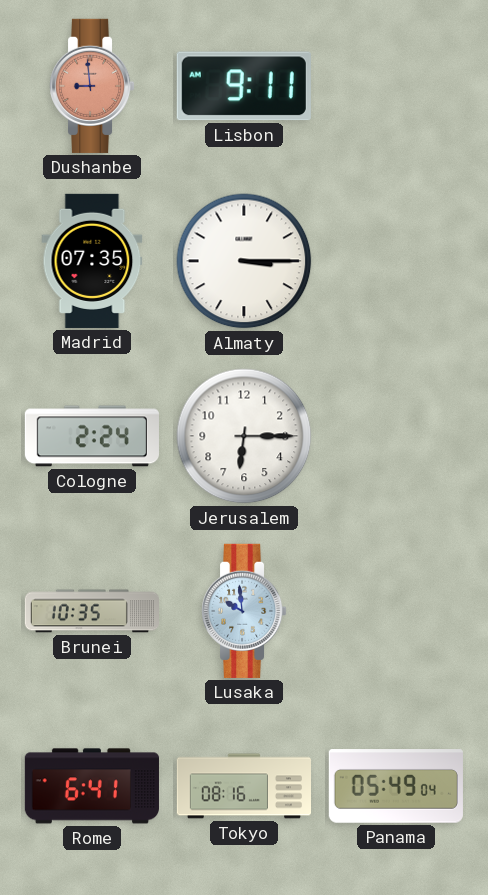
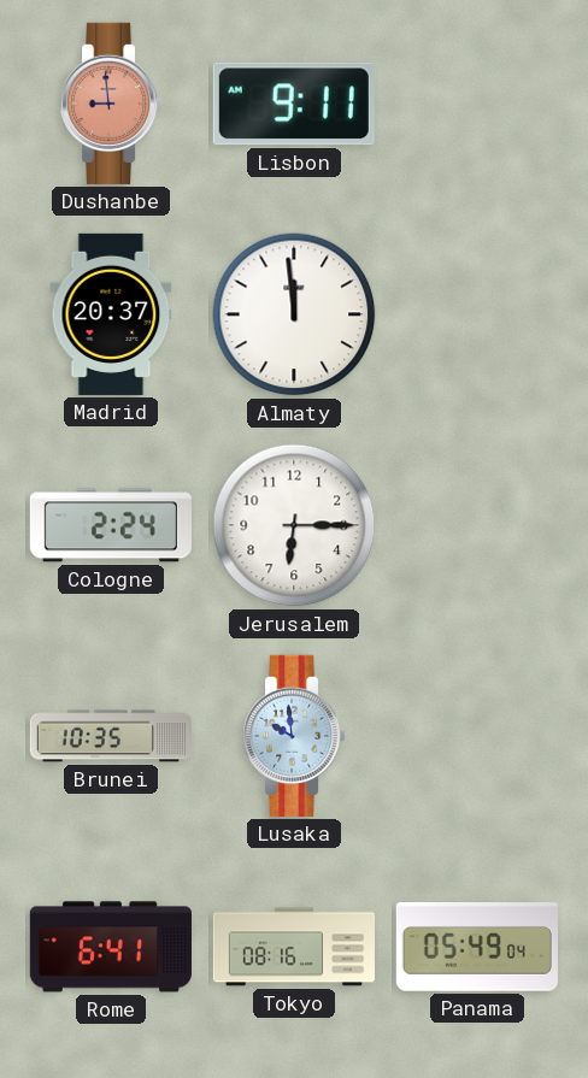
Madrid: 07:35 -> 20:37 (111, 314)
Almaty: 3:15 -> 11:59 (294, 314)
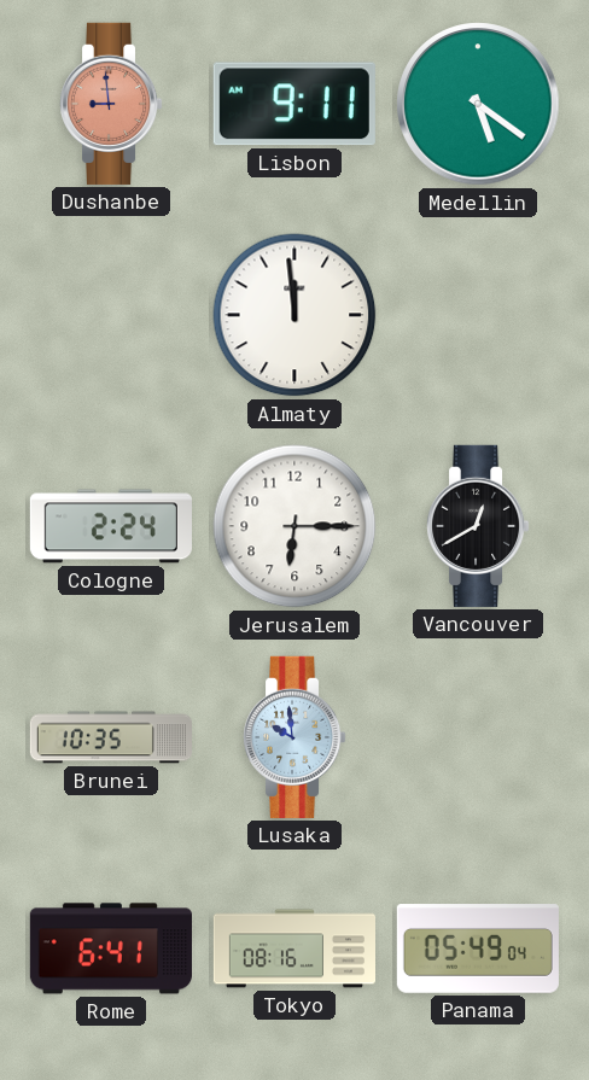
Medellin: none -> 5:21 (478, 104)
Madrid: 20:37 -> none (111, 314)
Vancouver: none -> 12:40 (478, 526)
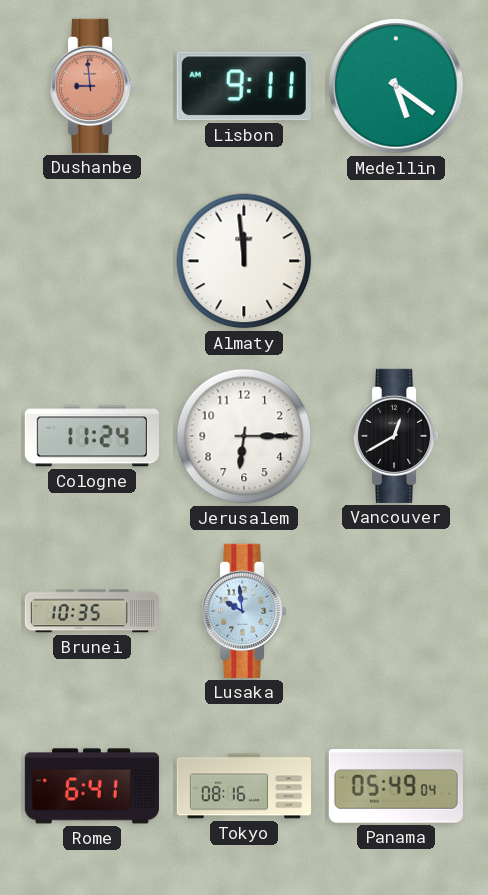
Cologne: 2:24 -> 11:24 (92, 436)
